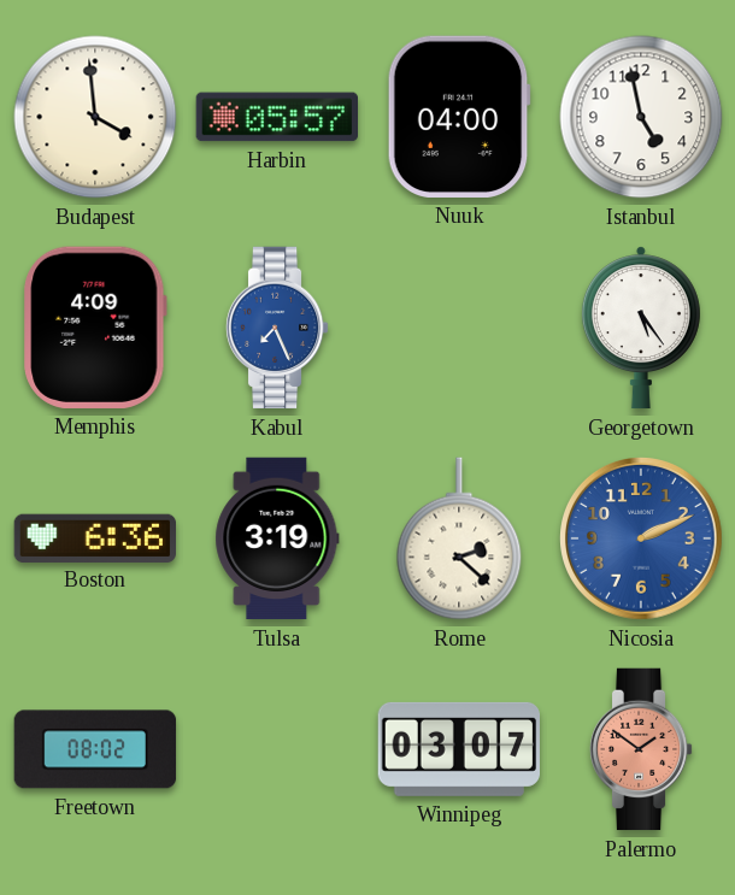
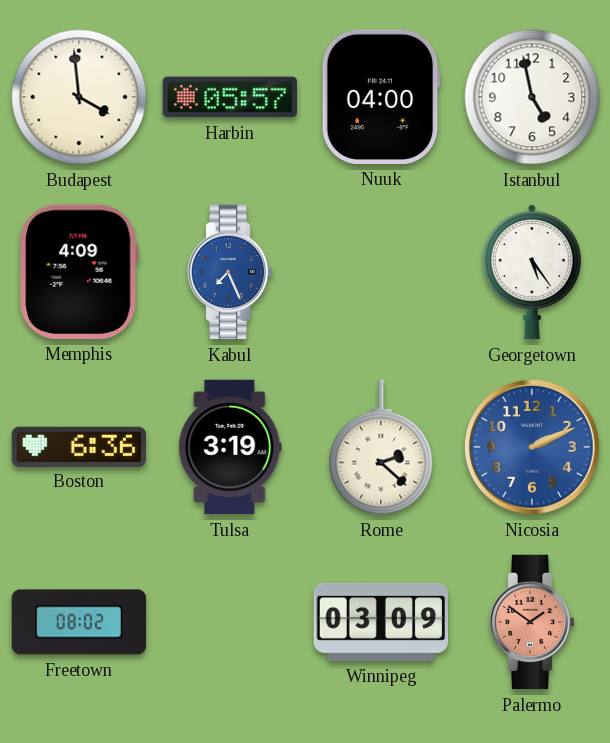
Winnipeg: 03:07 -> 03:09 (380, 622)
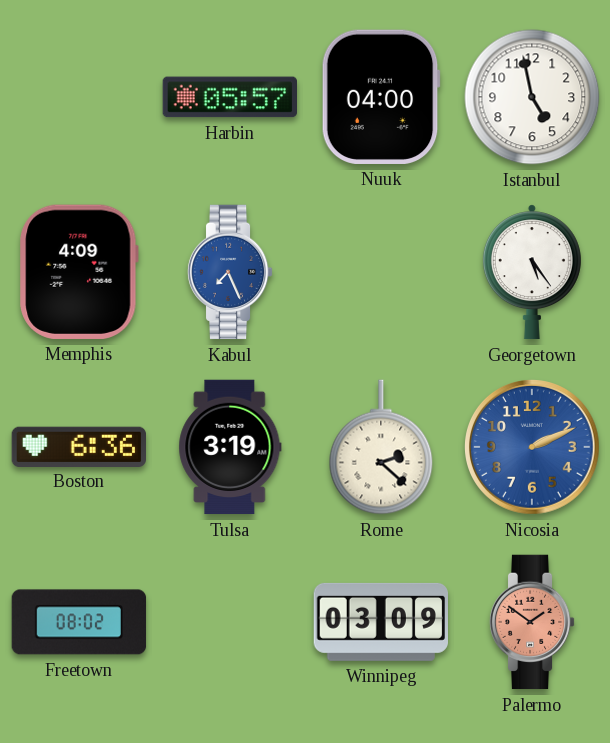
Budapest: 3:59 -> none (79, 97)
